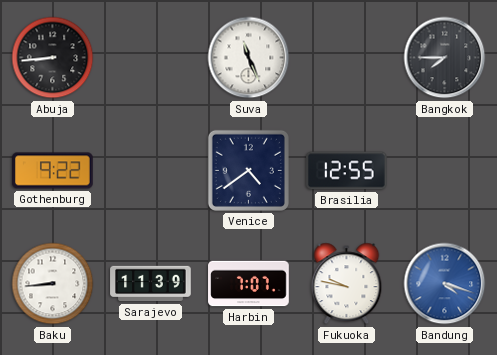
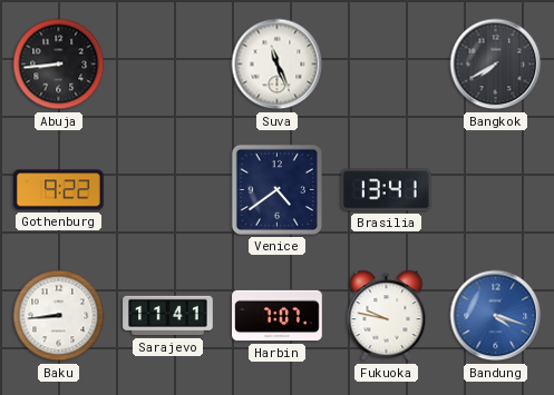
Bangkok: 7:45 -> 7:40 (496, 65)
Brasilia: 12:55 -> 13:41 (387, 190)
Sarajevo: 11:39 -> 11:41 (168, 316)
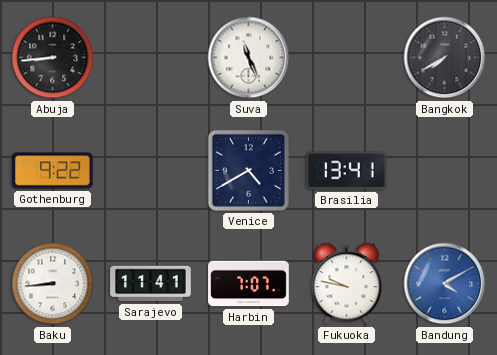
Venice: 4:39 -> 4:40 (248, 170)
Bandung: 4:18 -> 4:10 (445, 284)
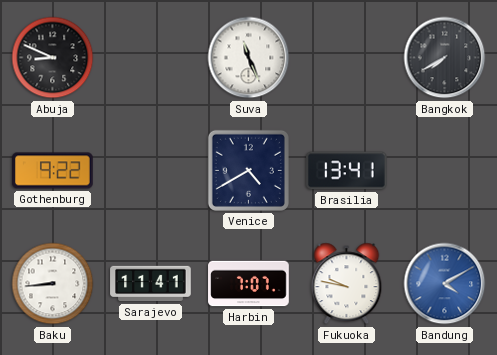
Abuja: 8:44 -> 8:49 (53, 58)
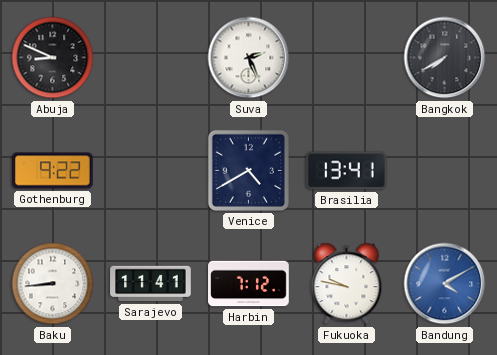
Suva: 11:26 -> 2:26 (249, 58)
Harbin: 7:07 -> 7:12 (249, 284)
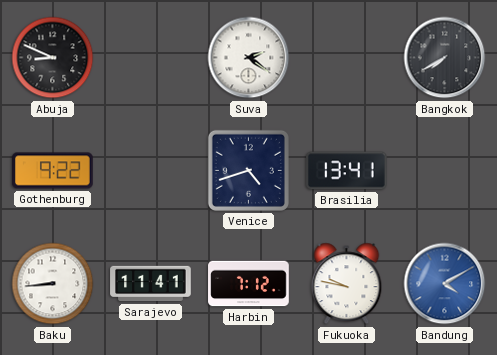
Suva: 2:26 -> 2:21 (249, 58)
Venice: 4:40 -> 4:42 (248, 170)
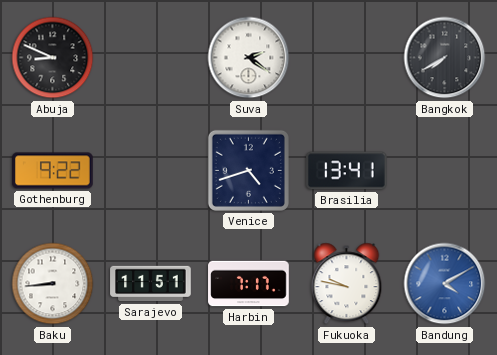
Sarajevo: 11:41 -> 11:51 (151, 284)
Harbin: 7:12 -> 7:17 (249, 284)
